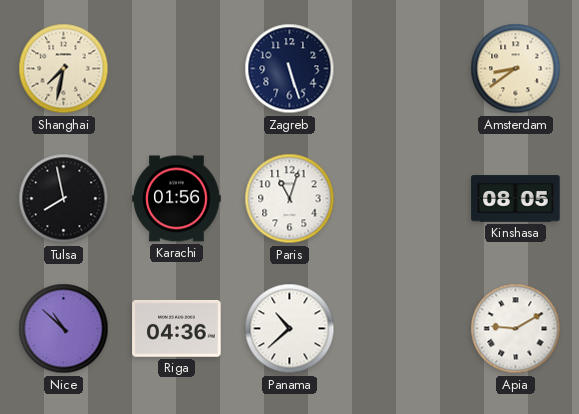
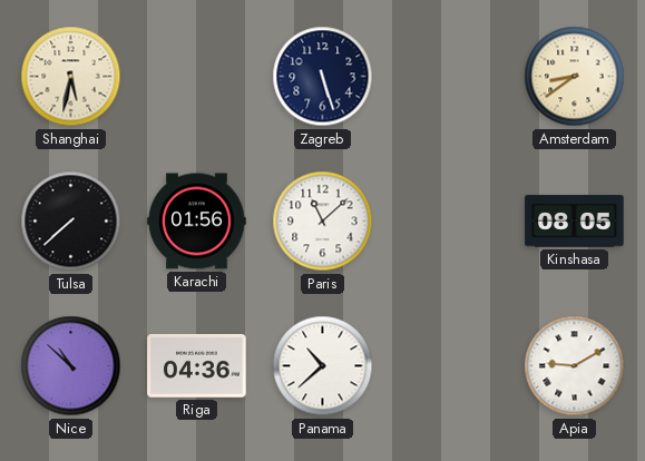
Shanghai: 7:32 -> 5:32 (71, 77)
Tulsa: 7:58 -> 7:38 (71, 222)
Paris: 11:03 -> 11:08 (323, 222)
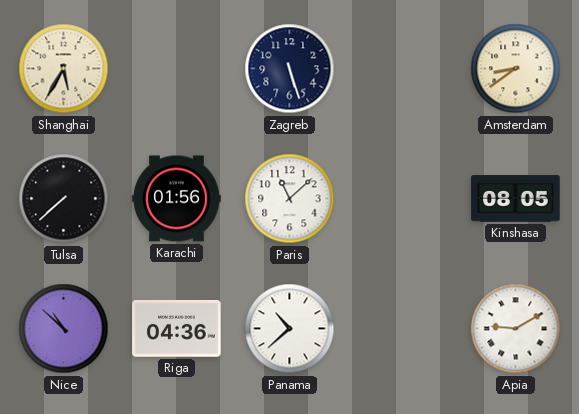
Shanghai: 5:32 -> 5:35 (64, 69)
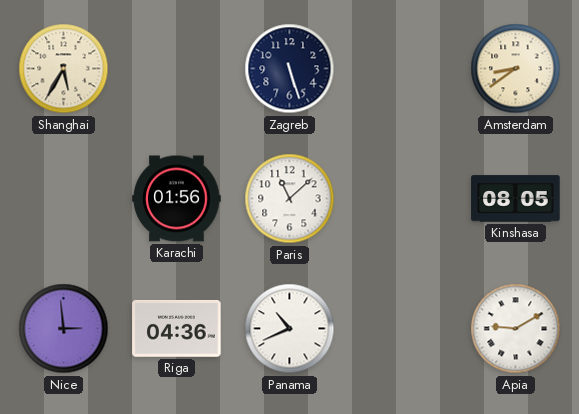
Tulsa: 7:38 -> none (64, 199)
Nice: 10:52 -> 2:59 (64, 329)
Panama: 10:38 -> 10:41 (290, 329)
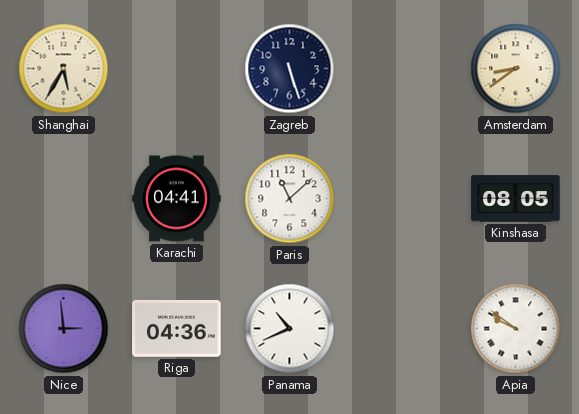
Karachi: 01:56 -> 04:41 (177, 199)
Apia: 9:10 -> 9:51 (516, 329)
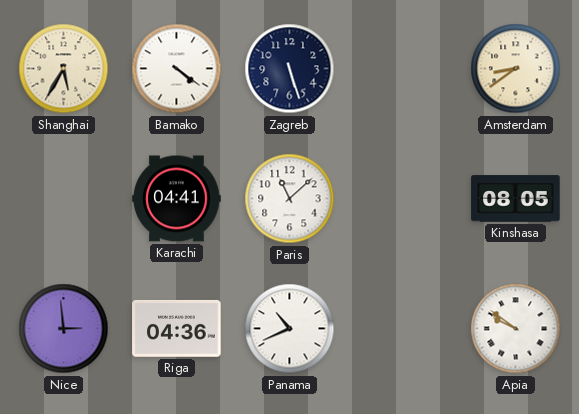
Bamako: none -> 4:21 (177, 69)
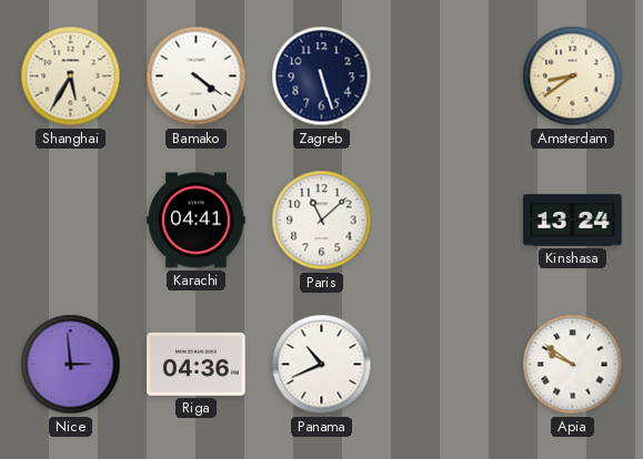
Kinshasa: 08:05 -> 13:24 (573, 221)
